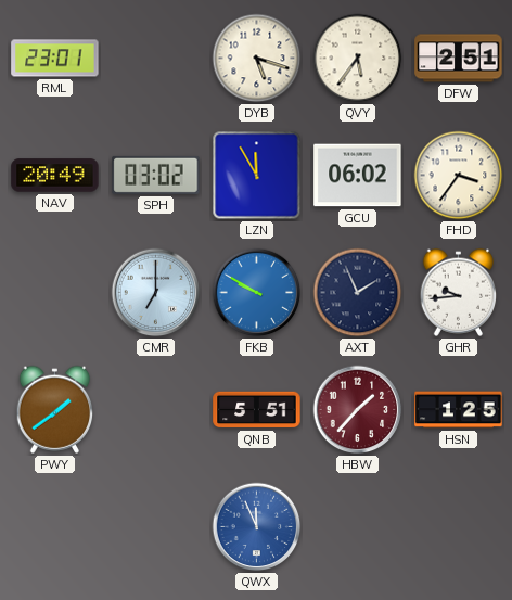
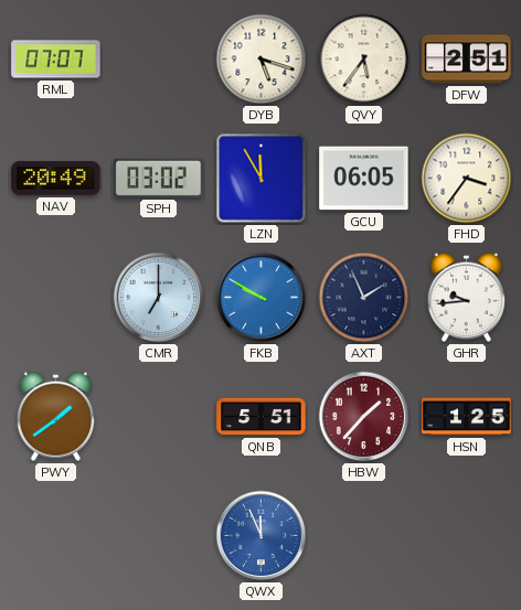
RML: 23:01 -> 07:07 (56, 60)
GCU: 06:02 -> 06:05 (364, 179)
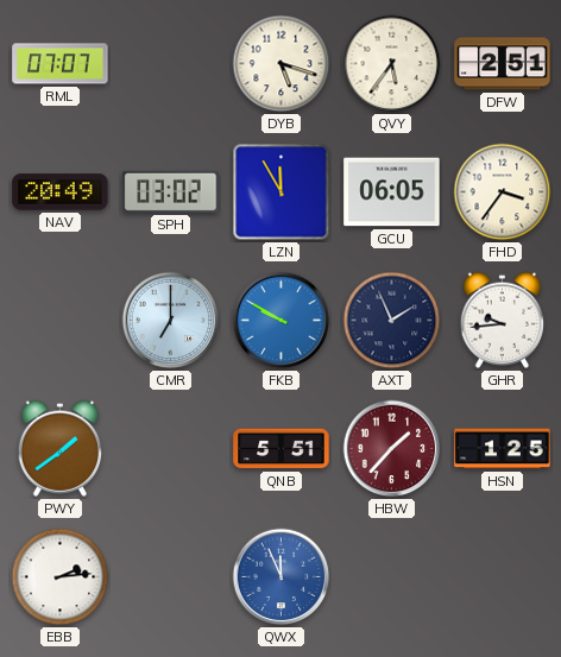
EBB: none -> 2:14 (61, 577)
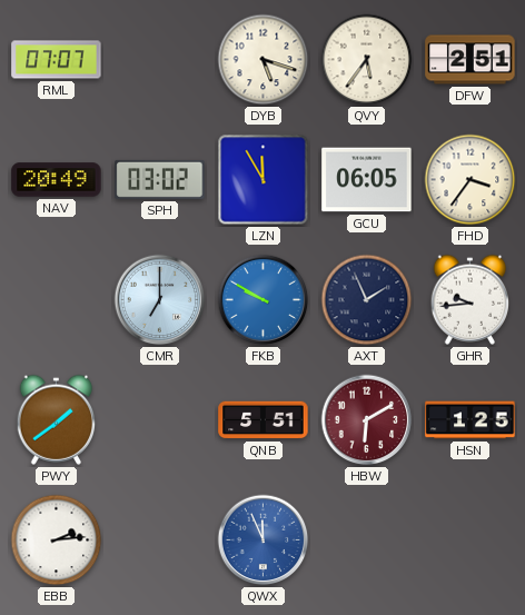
HBW: 1:37 -> 6:10 (367, 420)
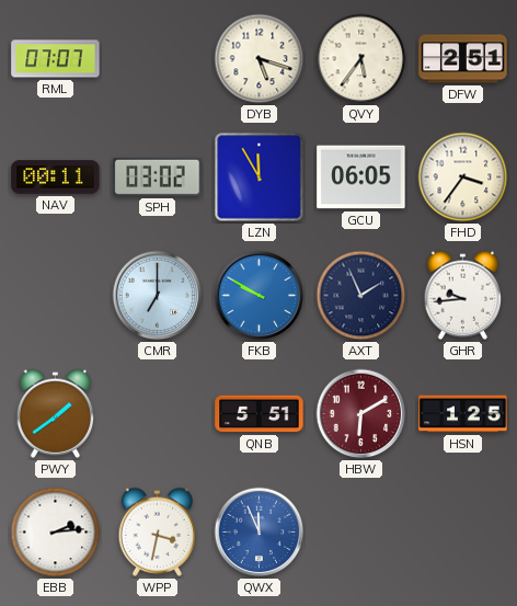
NAV: 20:49 -> 00:11 (56, 178)
WPP: none -> 3:32 (158, 531)
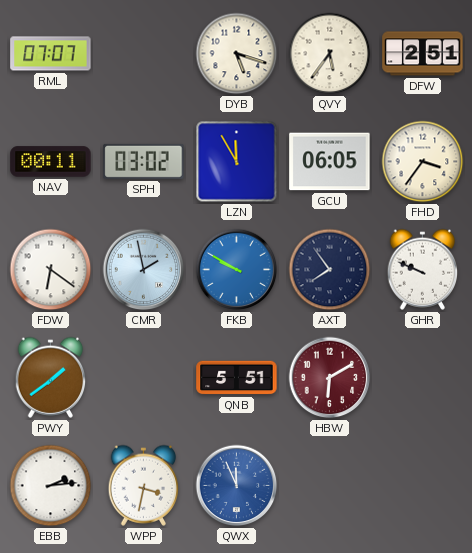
FDW: none -> 6:21 (51, 270)
CMR: 7:00 -> 1:58 (144, 270)
AXT: 1:56 -> 7:54 (330, 270)
GHR: 9:44 -> 9:49 (423, 269)
HSN: 1:25 -> none (463, 414)
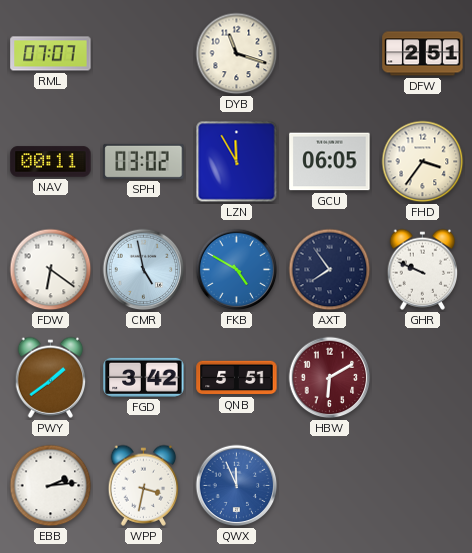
DYB: 5:18 -> 11:18 (237, 54)
QVY: 5:36 -> none (330, 54)
CMR: 1:58 -> 4:58 (144, 270)
FKB: 9:50 -> 4:50 (237, 270)
FGD: none -> 3:42 (144, 377)
